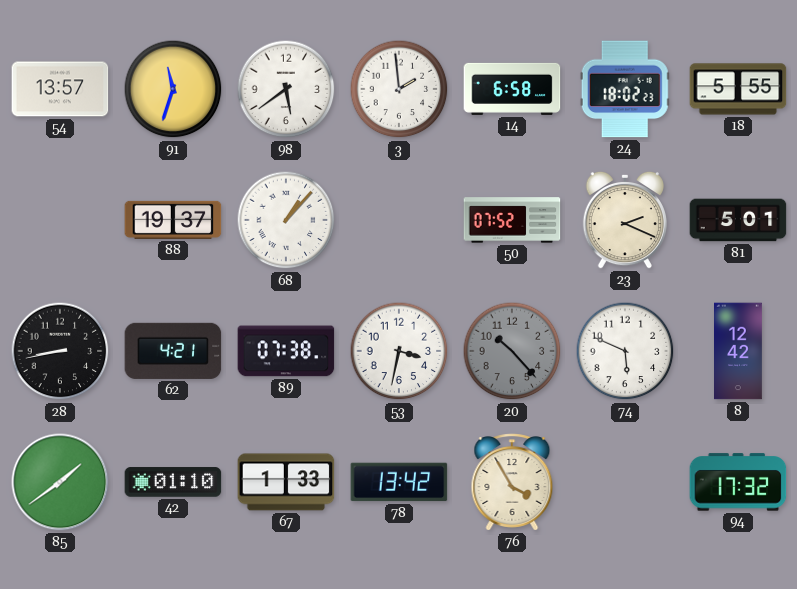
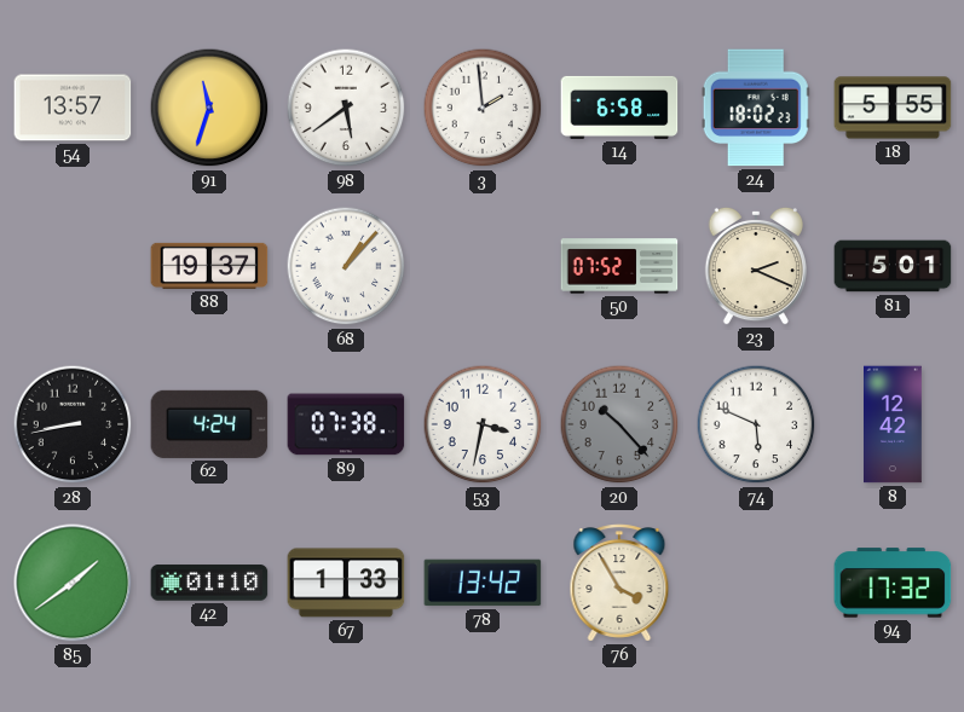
62: 4:21 -> 4:24 (209, 424)
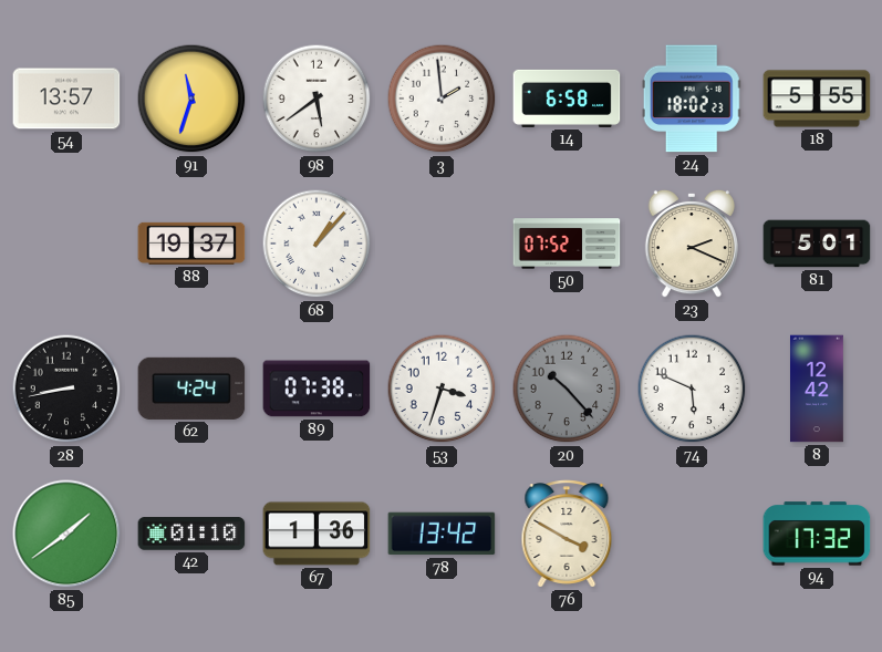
53: 3:32 -> 3:33 (442, 389)
67: 1:33 -> 1:36 (317, 534)
76: 3:55 -> 3:50 (567, 534)
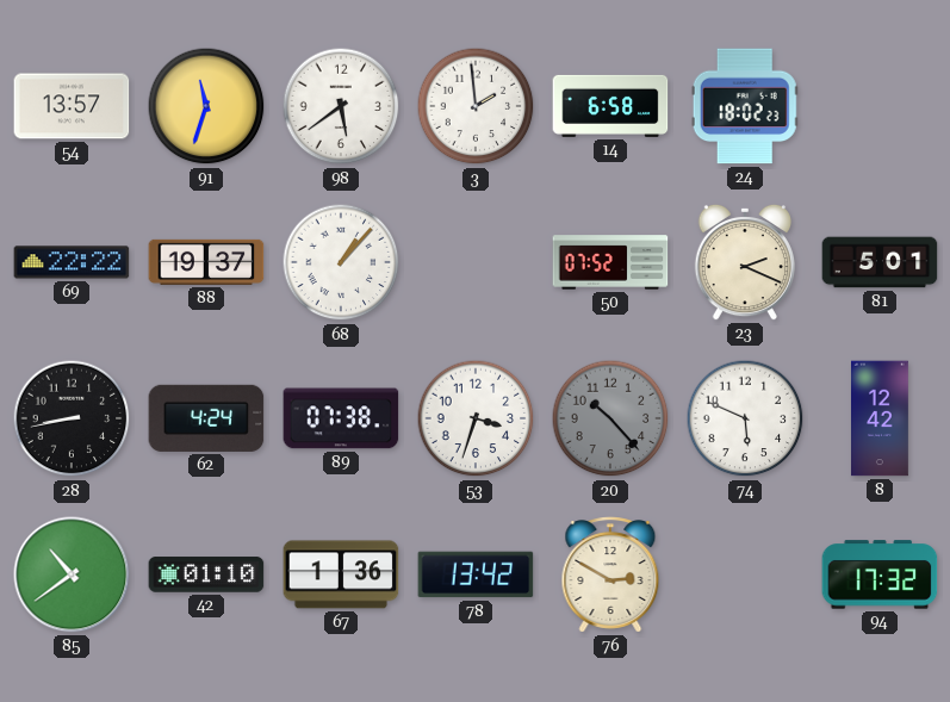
18: 5:55 -> none (817, 99)
69: none -> 22:22 (72, 262)
85: 1:39 -> 10:39 (72, 574)
76: 3:50 -> 2:50 (610, 574)
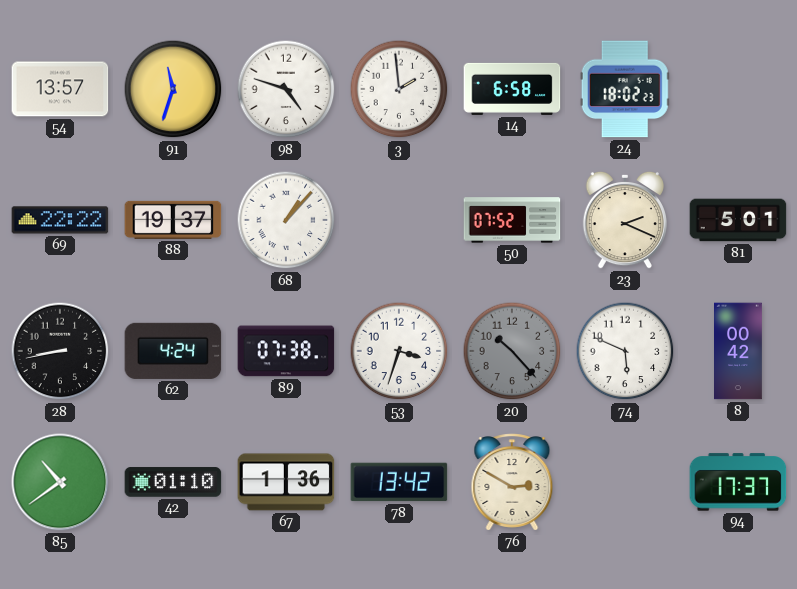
98: 5:39 -> 4:48 (286, 89)
8: 12:42 -> 00:42 (739, 351)
94: 17:32 -> 17:37 (738, 482)
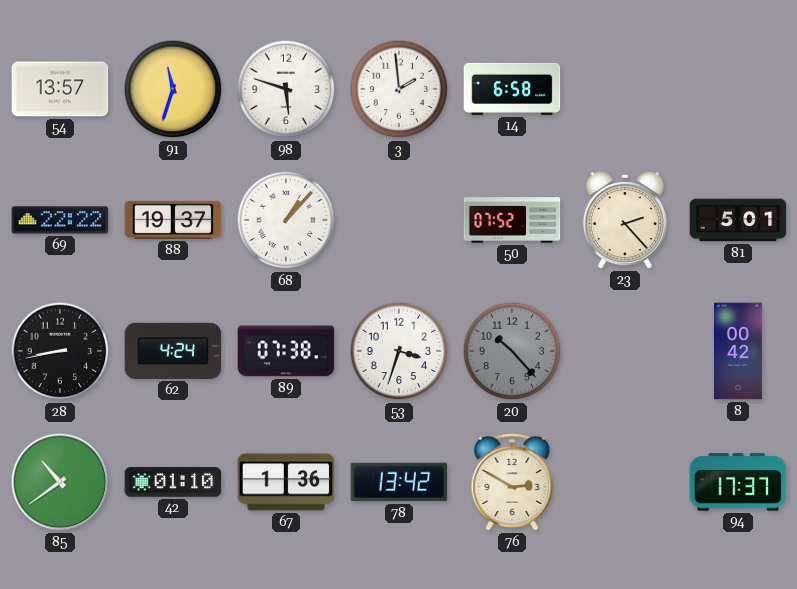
98: 4:48 -> 5:48 (286, 89)
24: 18:02 -> none (625, 89)
23: 2:19 -> 2:23 (625, 220)
74: 5:49 -> none (625, 351)
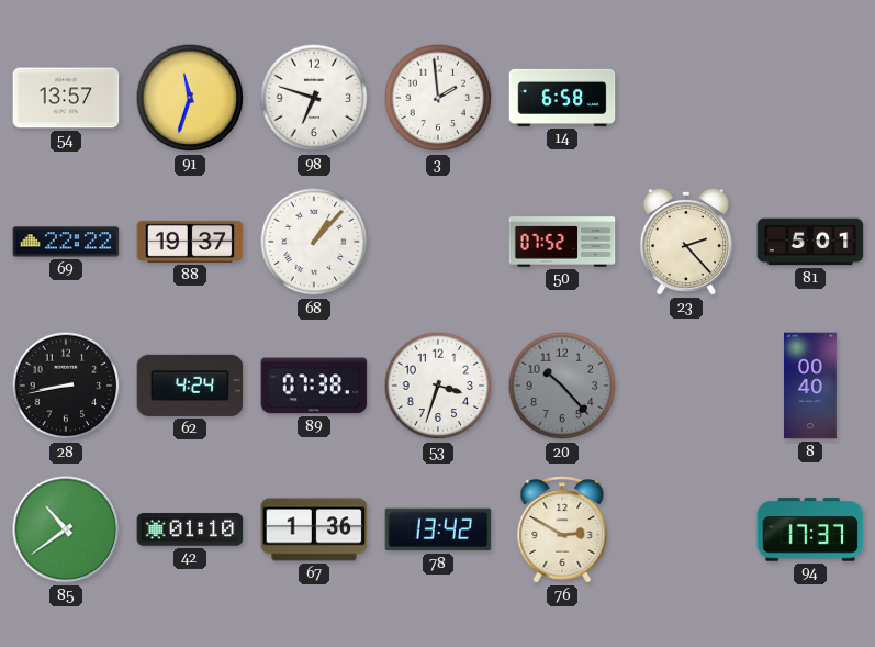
98: 5:48 -> 6:48 (314, 98)
8: 00:42 -> 00:40 (811, 386)
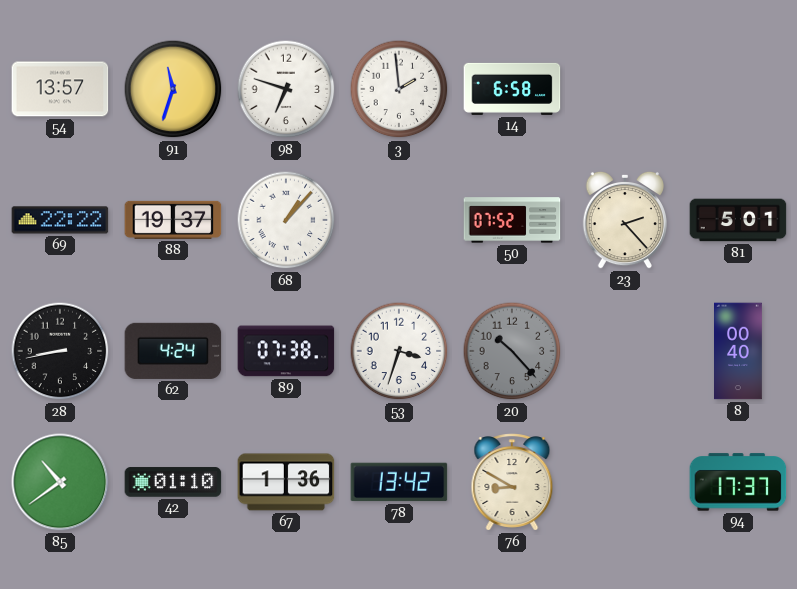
76: 2:50 -> 8:50 (512, 482)
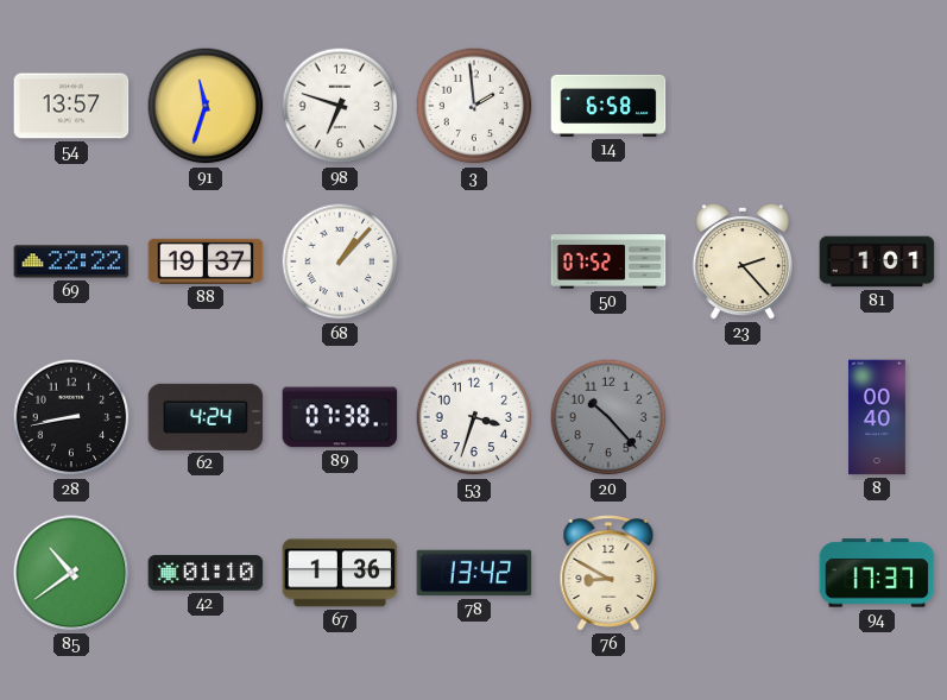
81: 5:01 -> 1:01 (877, 261)
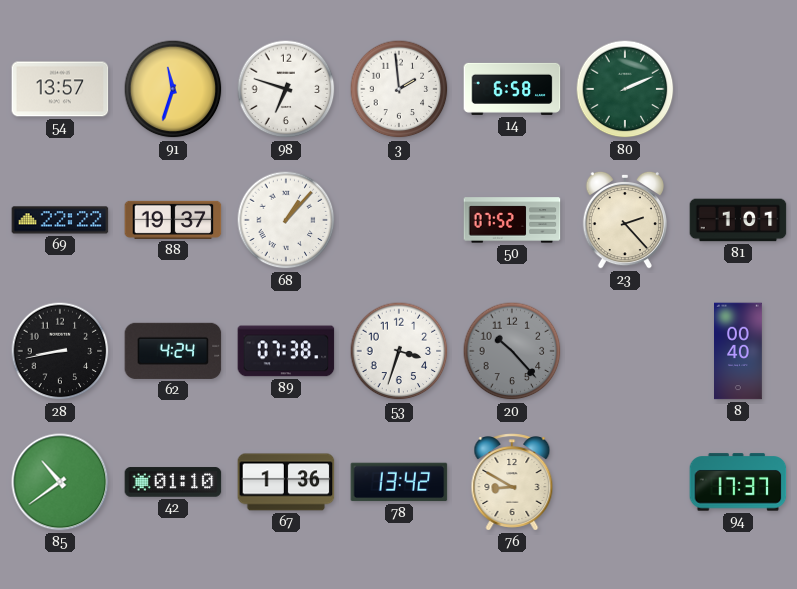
80: none -> 2:11 (625, 89)
